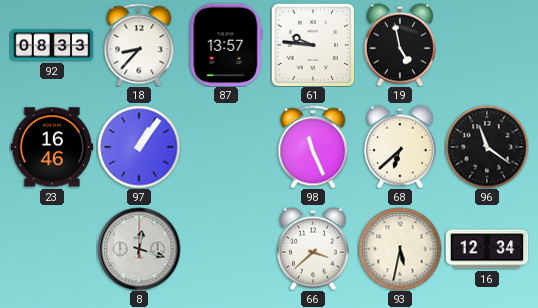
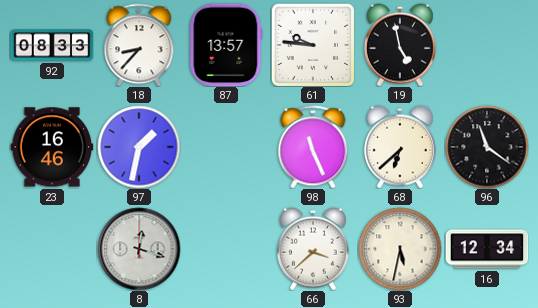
97: 1:06 -> 1:32 (139, 147)
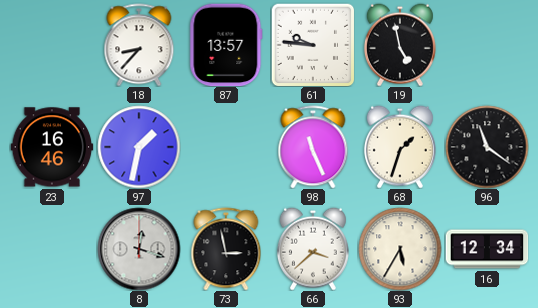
92: 08:33 -> none (52, 45)
68: 6:38 -> 1:33 (400, 147)
73: none -> 2:58 (226, 249)
93: 5:32 -> 5:35 (400, 249)
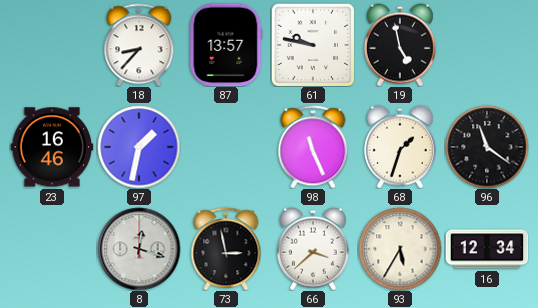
61: 9:46 -> 9:47 (313, 45)
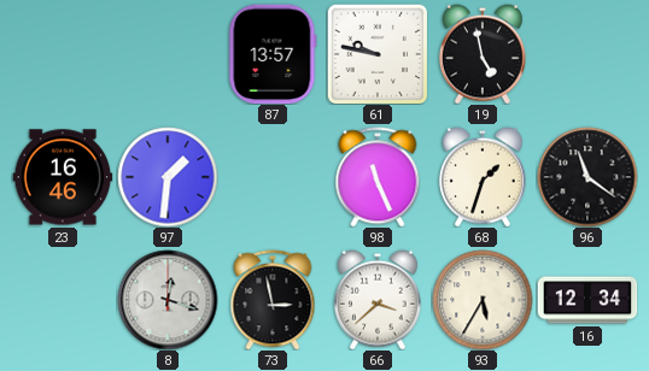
18: 8:37 -> none (139, 45)
97: 1:32 -> 1:31 (168, 177)
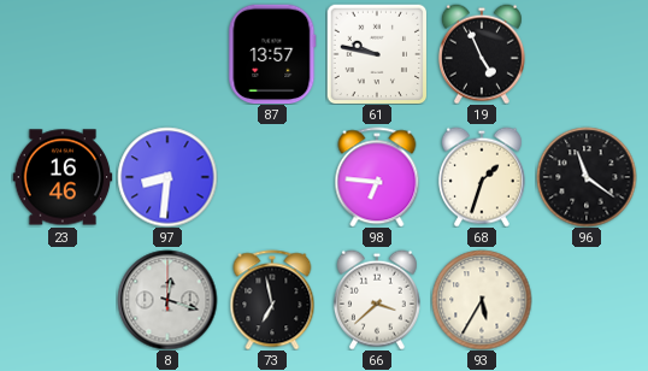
19: 4:58 -> 4:56 (482, 54)
97: 1:31 -> 8:31 (167, 177)
98: 11:26 -> 6:46 (377, 177)
73: 2:58 -> 6:58 (272, 300)
16: 12:34 -> none (587, 300)
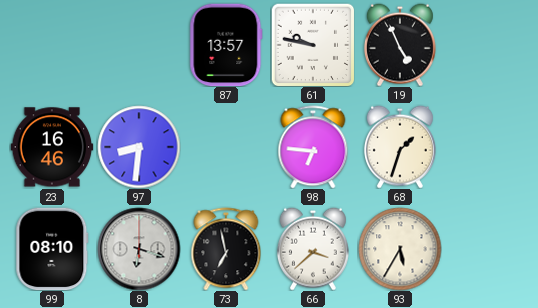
96: 11:21 -> none (587, 177)
99: none -> 08:10 (52, 249)
8: 12:18 -> 6:18 (139, 249)
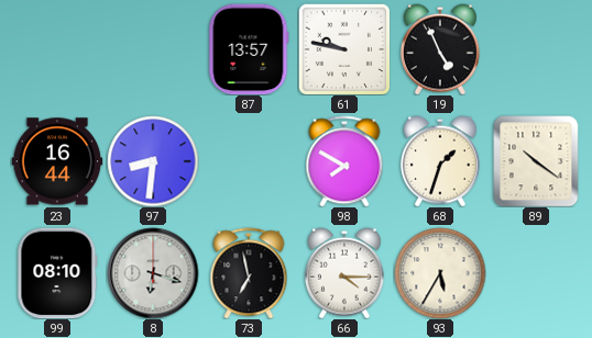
23: 16:46 -> 16:44 (57, 161)
98: 6:46 -> 7:50 (344, 161)
89: none -> 10:21 (536, 161)
66: 3:38 -> 4:15 (344, 273)
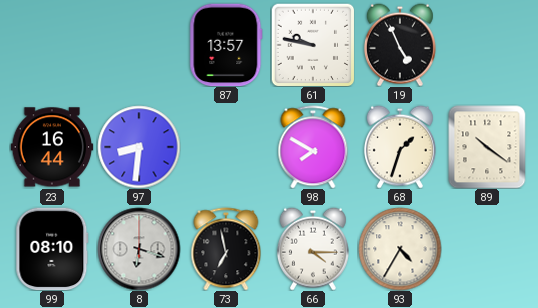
93: 5:35 -> 4:35 (400, 249)
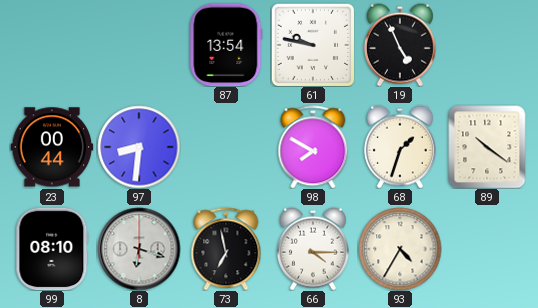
87: 13:57 -> 13:54 (226, 45)
23: 16:44 -> 00:44 (52, 147)
